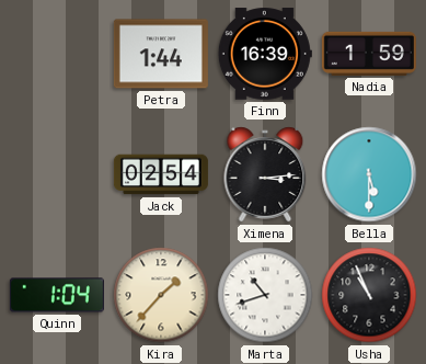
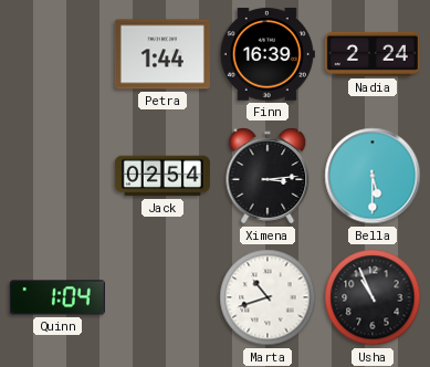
Nadia: 1:59 -> 2:24 (373, 54)
Kira: 1:37 -> none (161, 295)
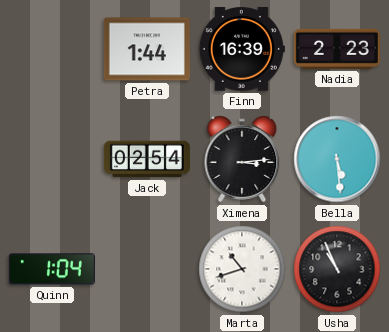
Nadia: 2:24 -> 2:23 (337, 49)
Bella: 5:30 -> 5:29 (337, 159)
